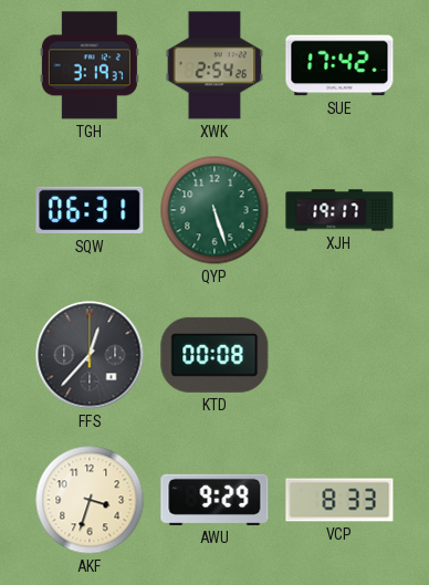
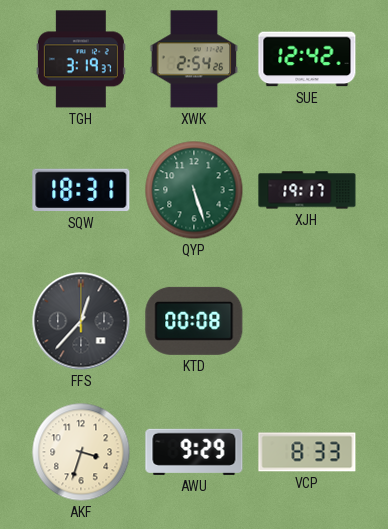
SUE: 17:42 -> 12:42 (307, 59)
SQW: 06:31 -> 18:31 (81, 190)
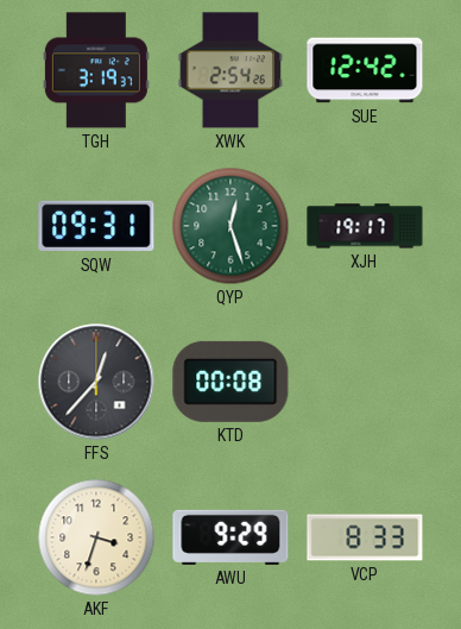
SQW: 18:31 -> 09:31 (96, 226)
QYP: 5:27 -> 12:27 (230, 226)
